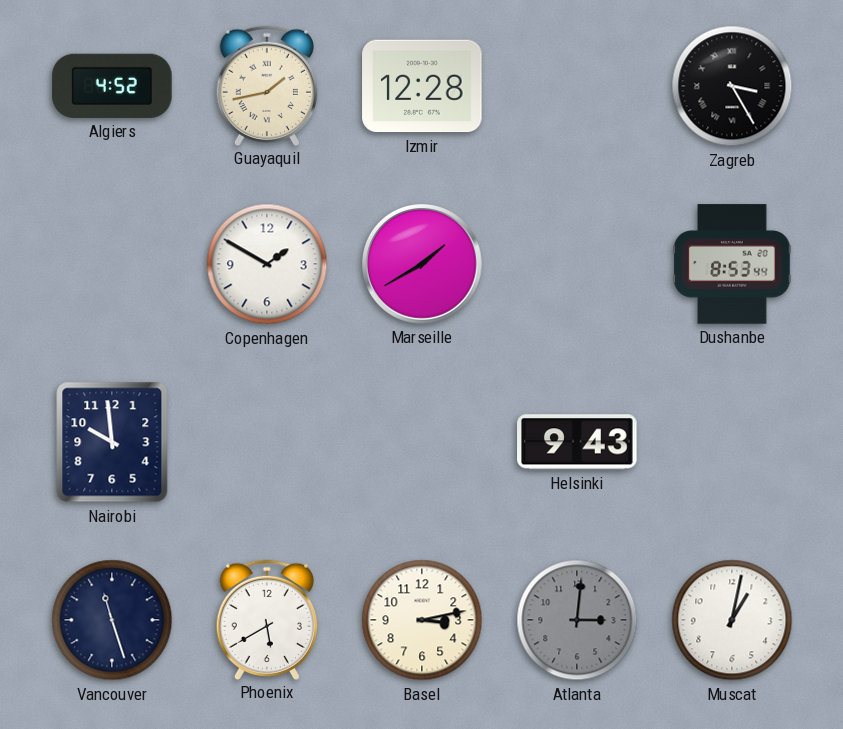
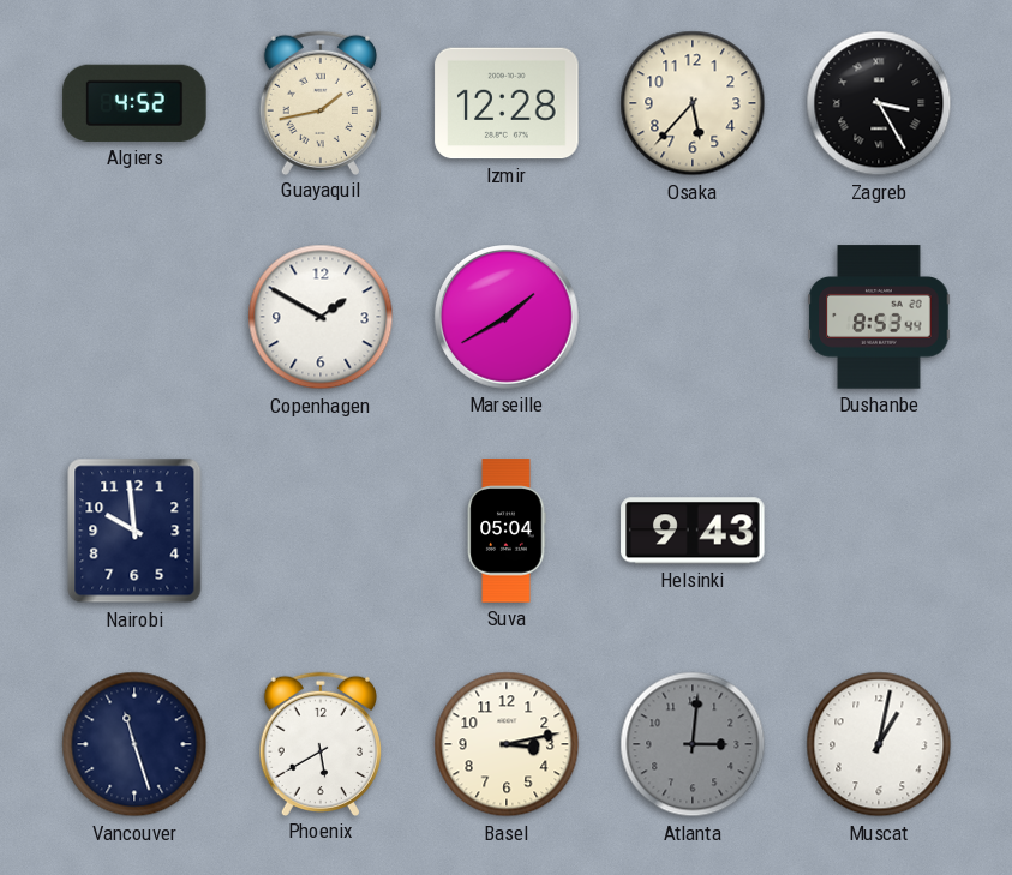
Osaka: none -> 5:37 (693, 103)
Suva: none -> 05:04 (507, 531)
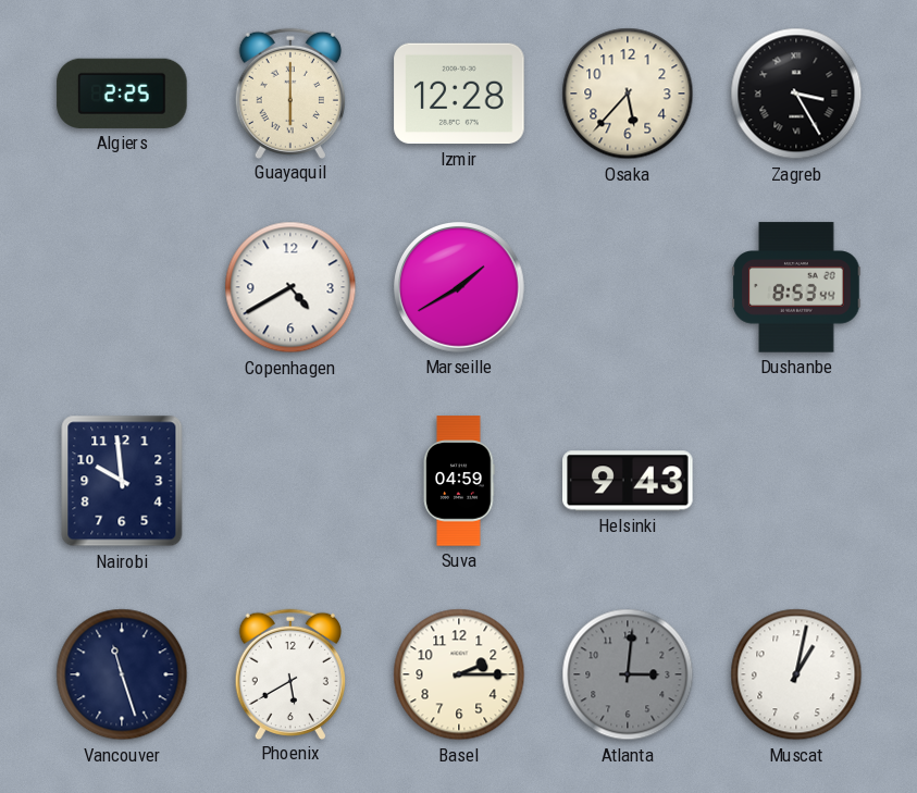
Algiers: 4:52 -> 2:25 (122, 94)
Guayaquil: 1:43 -> 6:00 (290, 92)
Copenhagen: 1:50 -> 4:40 (290, 287)
Suva: 05:04 -> 04:59 (459, 481)
Basel: 3:13 -> 2:15 (459, 674)
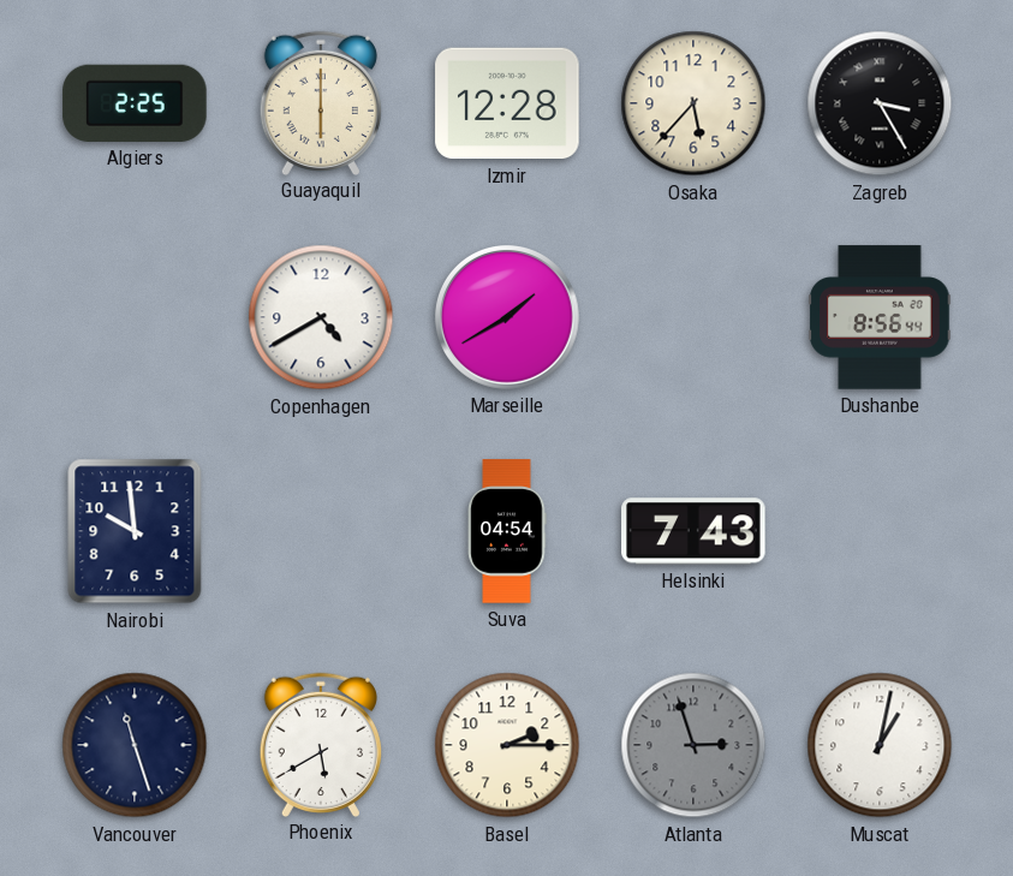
Dushanbe: 8:53 -> 8:56 (880, 317)
Suva: 04:59 -> 04:54 (507, 531)
Helsinki: 9:43 -> 7:43 (693, 531)
Atlanta: 3:01 -> 2:57 (693, 745)
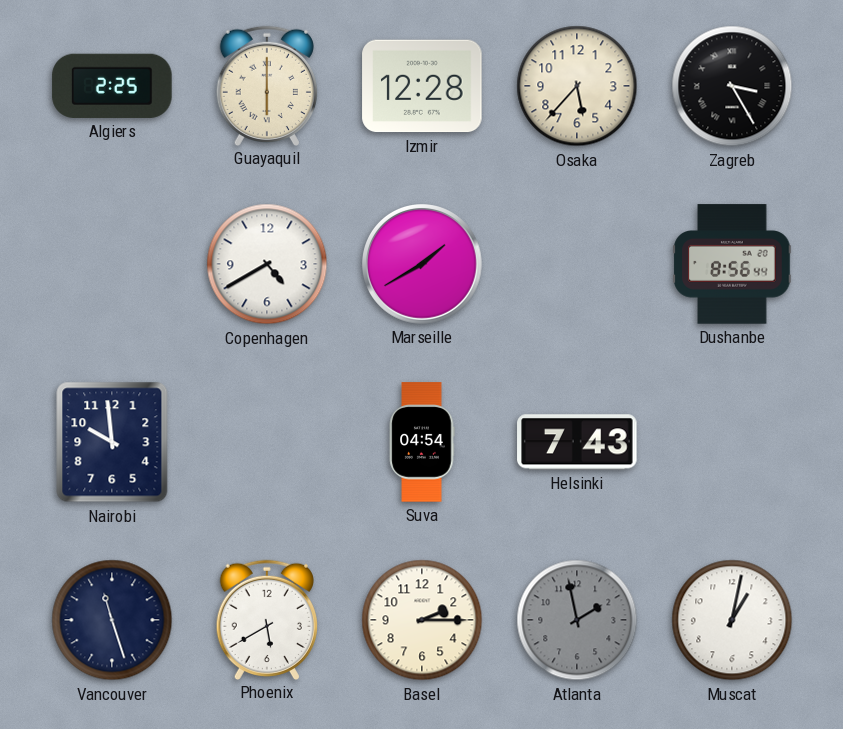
Atlanta: 2:57 -> 1:58 (577, 620)
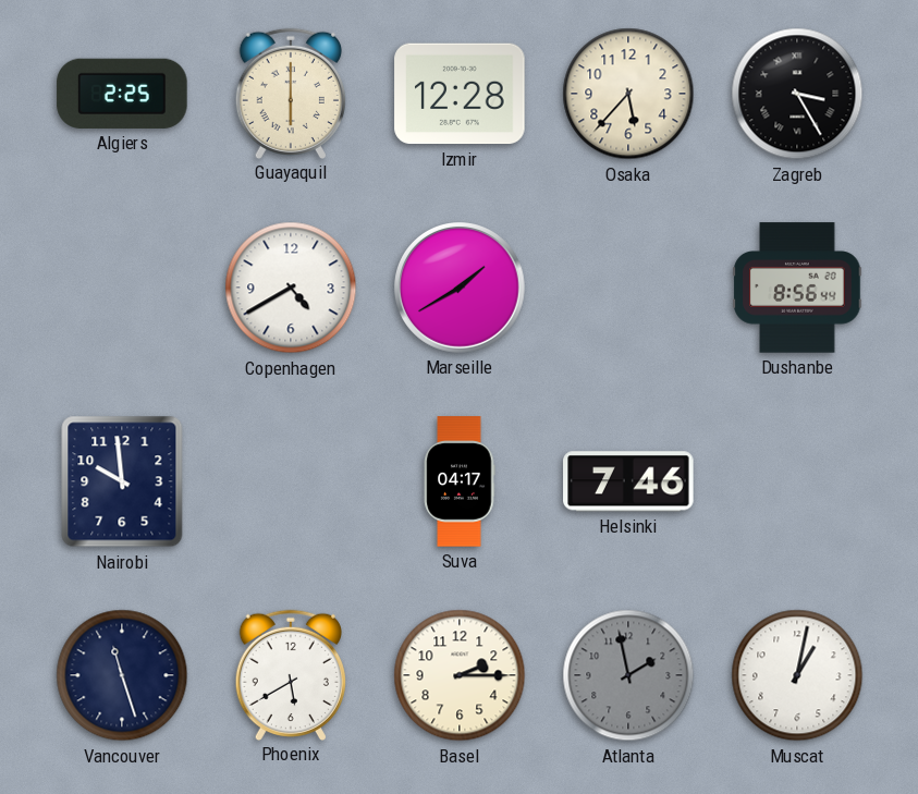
Suva: 04:54 -> 04:17 (460, 481)
Helsinki: 7:43 -> 7:46 (628, 481)
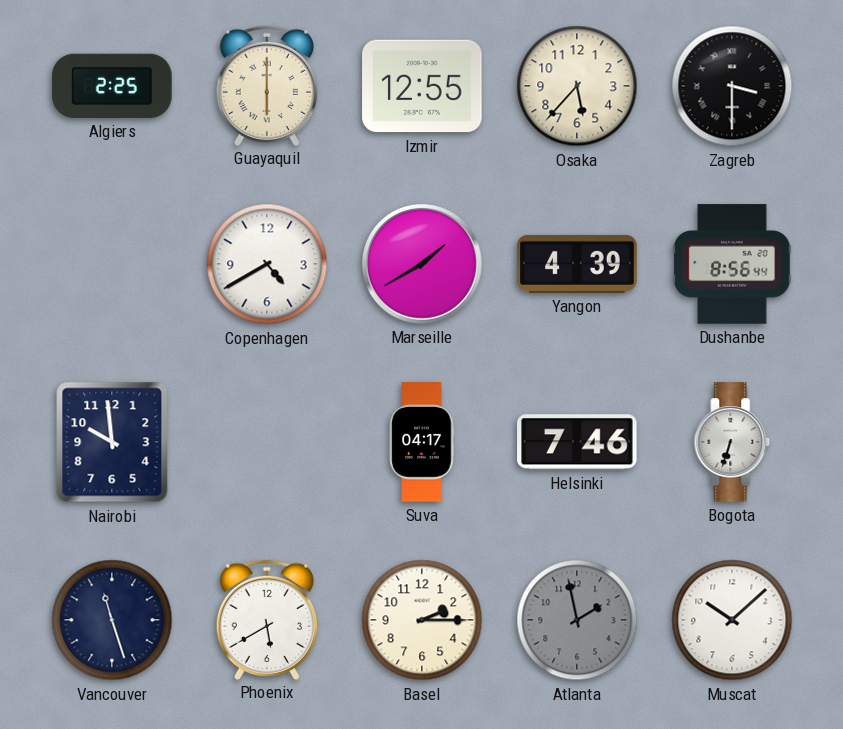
Izmir: 12:28 -> 12:55 (422, 86)
Zagreb: 3:25 -> 3:30 (732, 86)
Yangon: none -> 4:39 (577, 264)
Bogota: none -> 6:33 (732, 442)
Muscat: 1:02 -> 10:08 (732, 620)
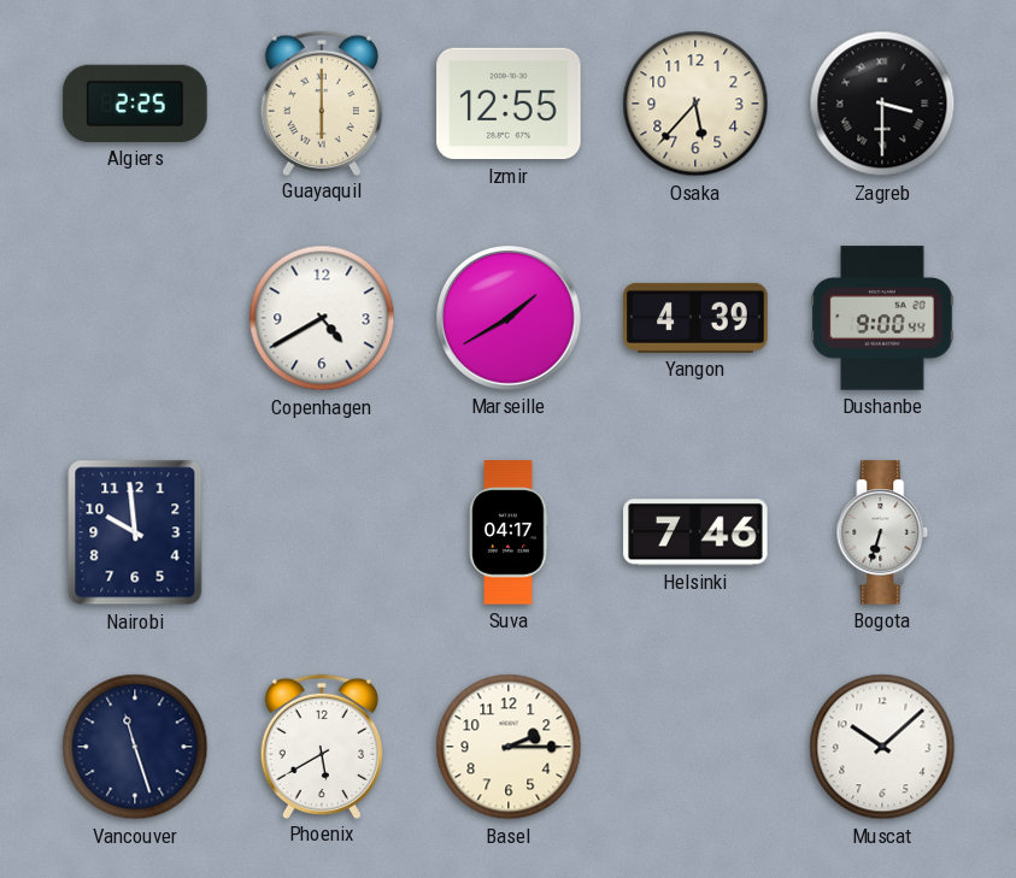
Dushanbe: 8:56 -> 9:00 (882, 318)
Atlanta: 1:58 -> none (577, 620)
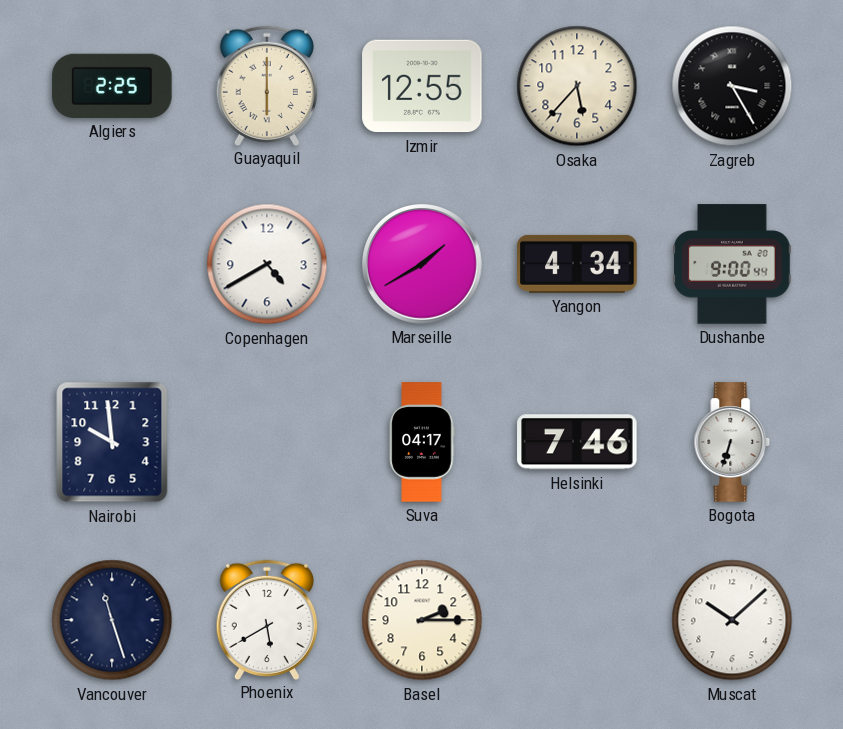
Zagreb: 3:30 -> 3:25 (732, 86)
Yangon: 4:39 -> 4:34 (577, 264)
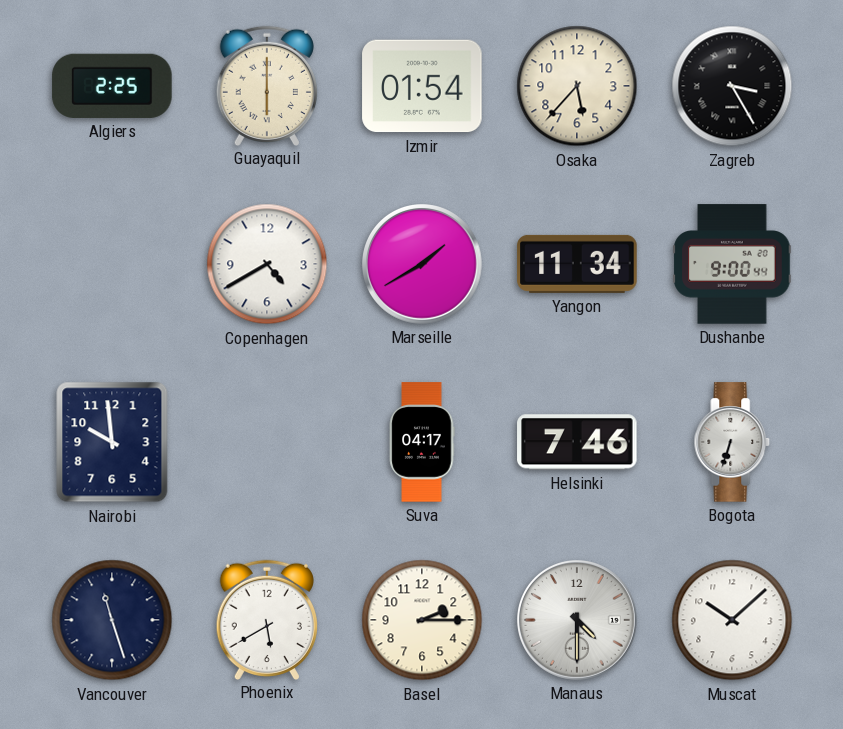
Izmir: 12:55 -> 01:54 (422, 86)
Yangon: 4:34 -> 11:34 (577, 264)
Manaus: none -> 4:30 (578, 621)
